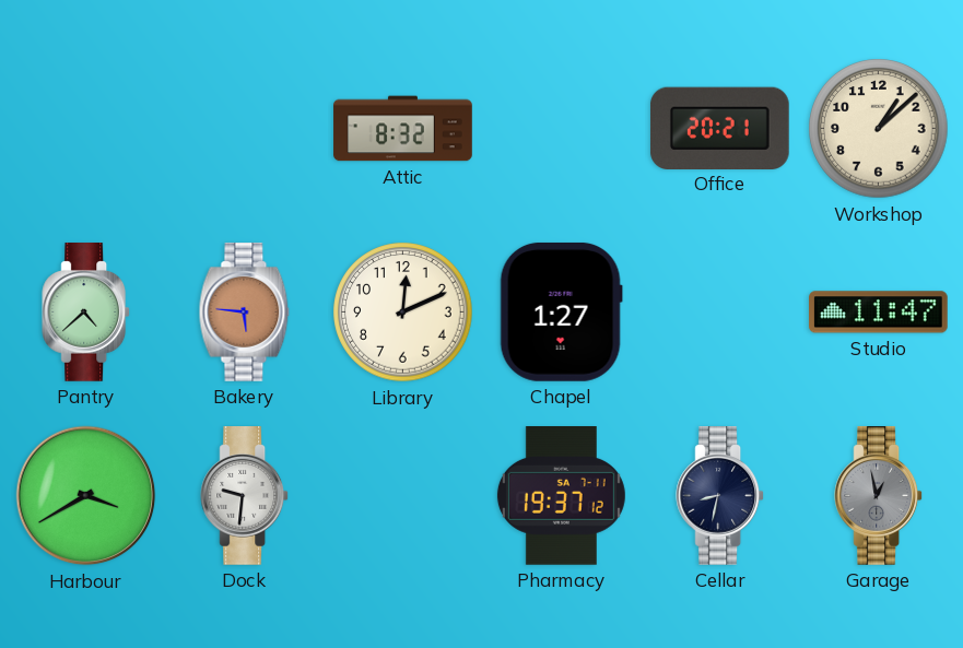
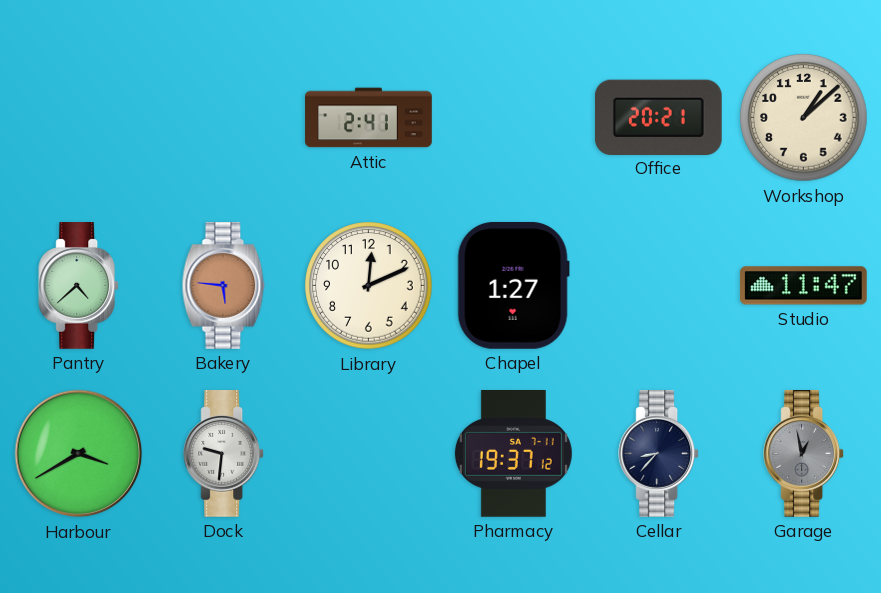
Attic: 8:32 -> 2:41 (369, 118)
Cellar: 8:32 -> 8:37 (659, 454)
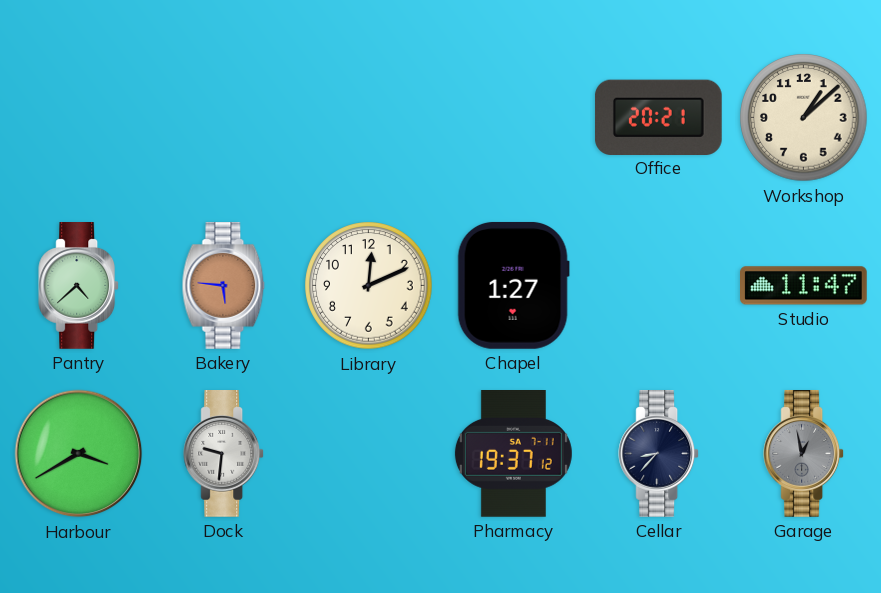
Attic: 2:41 -> none (369, 118)
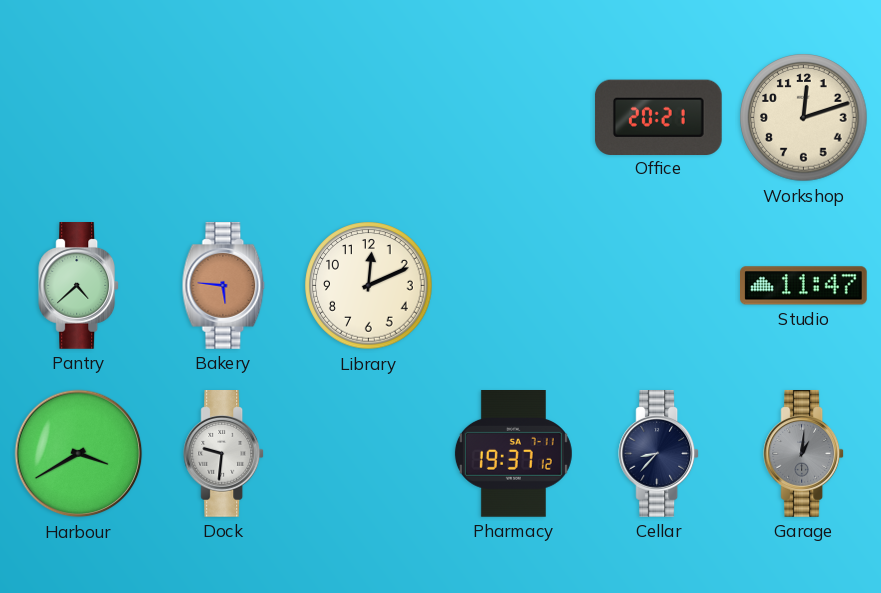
Workshop: 1:08 -> 12:12 (804, 118)
Chapel: 1:27 -> none (513, 285)
Garage: 12:58 -> 1:01 (804, 454)
